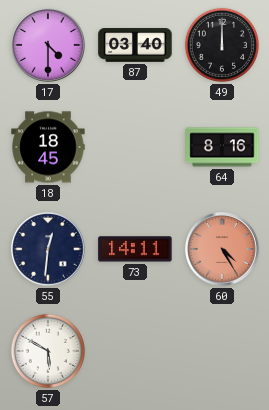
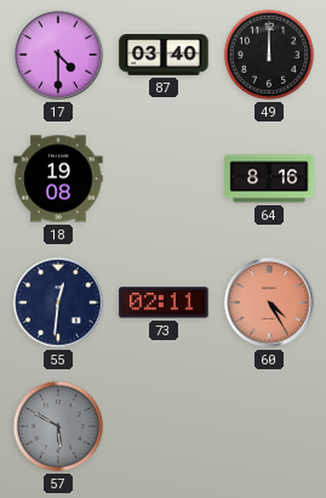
18: 18:45 -> 19:08 (58, 179)
73: 14:11 -> 02:11 (164, 302)
57 dial: white -> grey (58, 426)
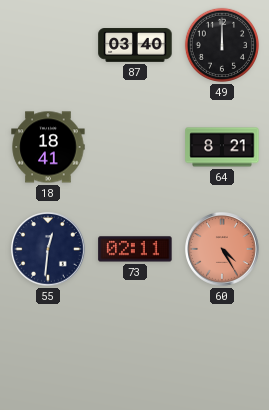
17: 4:30 -> none (58, 55)
18: 19:08 -> 18:41 (48, 147)
64: 8:16 -> 8:21 (222, 147)
57: 5:50 -> none (58, 426)
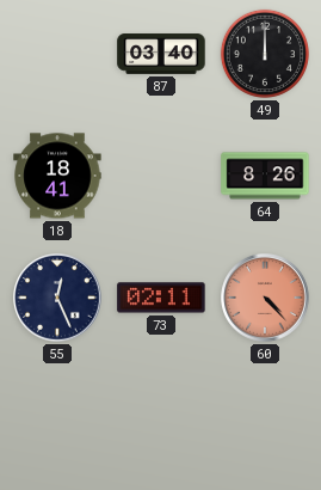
64: 8:21 -> 8:26 (265, 176)
55: 12:31 -> 12:26 (57, 298)
60: 4:25 -> 4:23 (265, 298)
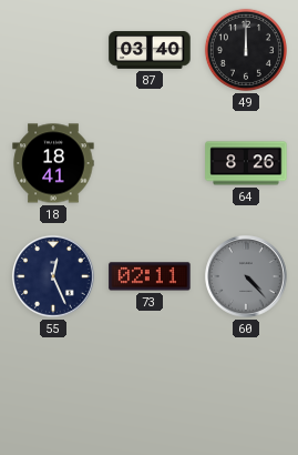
60 dial: salmon -> grey (246, 276)
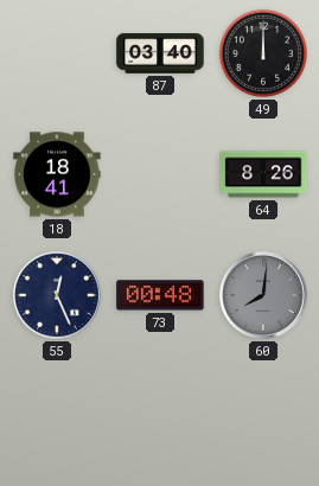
73: 02:11 -> 00:48 (160, 295)
60: 4:23 -> 8:01 (263, 295)
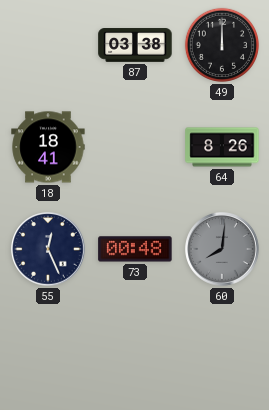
87: 03:40 -> 03:38 (135, 45)
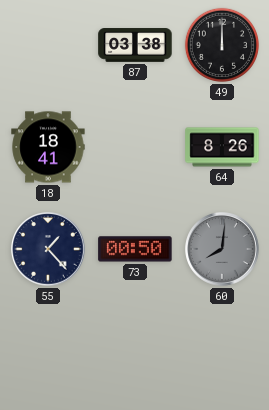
55: 12:26 -> 1:23 (48, 249)
73: 00:48 -> 00:50 (135, 249)
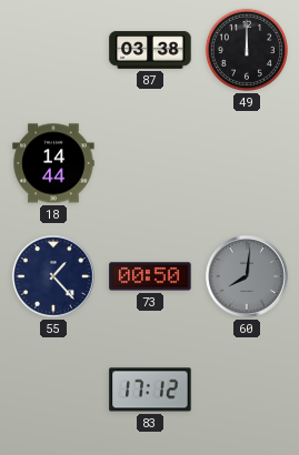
18: 18:41 -> 14:44 (53, 163)
64: 8:26 -> none (222, 147)
83: none -> 17:12 (150, 390)
